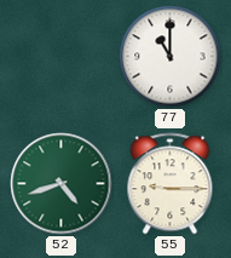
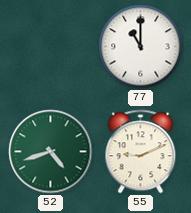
55: 9:15 -> 9:11 (141, 152)
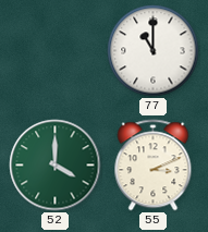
52: 4:42 -> 4:00 (56, 166)
55: 9:11 -> 3:11 (154, 166)
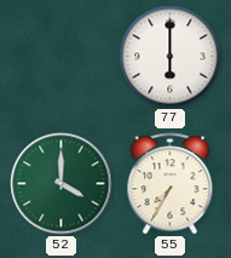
77: 11:00 -> 6:00 (171, 57)
55: 3:11 -> 7:35 (171, 184)
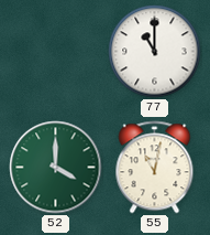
77: 6:00 -> 11:00 (155, 52)
55: 7:35 -> 11:02 (155, 168)
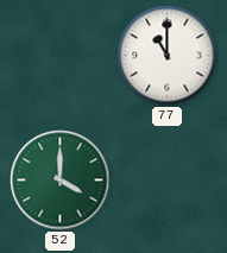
55: 11:02 -> none (155, 168)
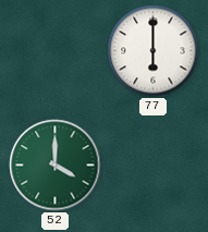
77: 11:00 -> 6:00 (154, 51)
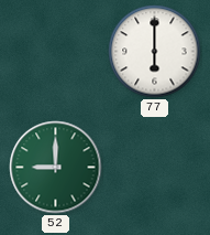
52: 4:00 -> 9:00 (56, 168)
